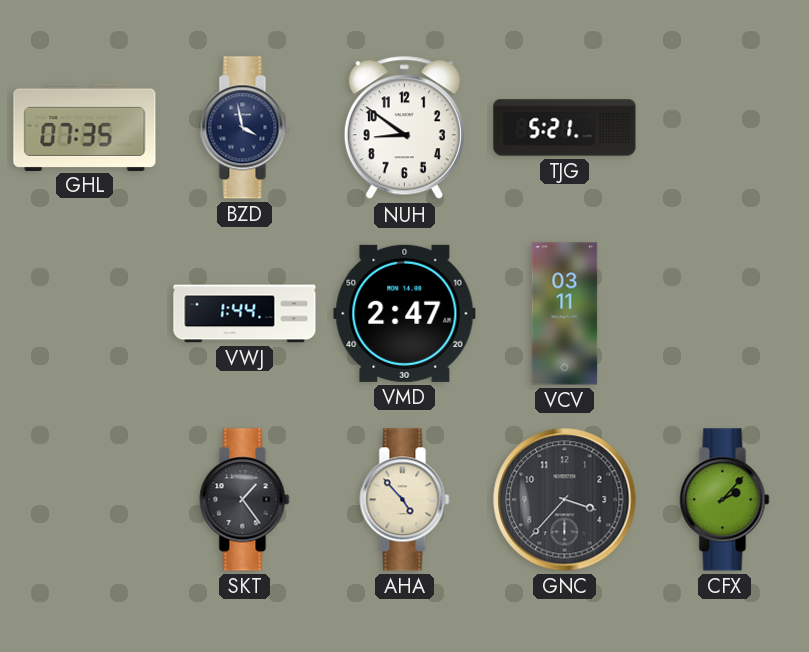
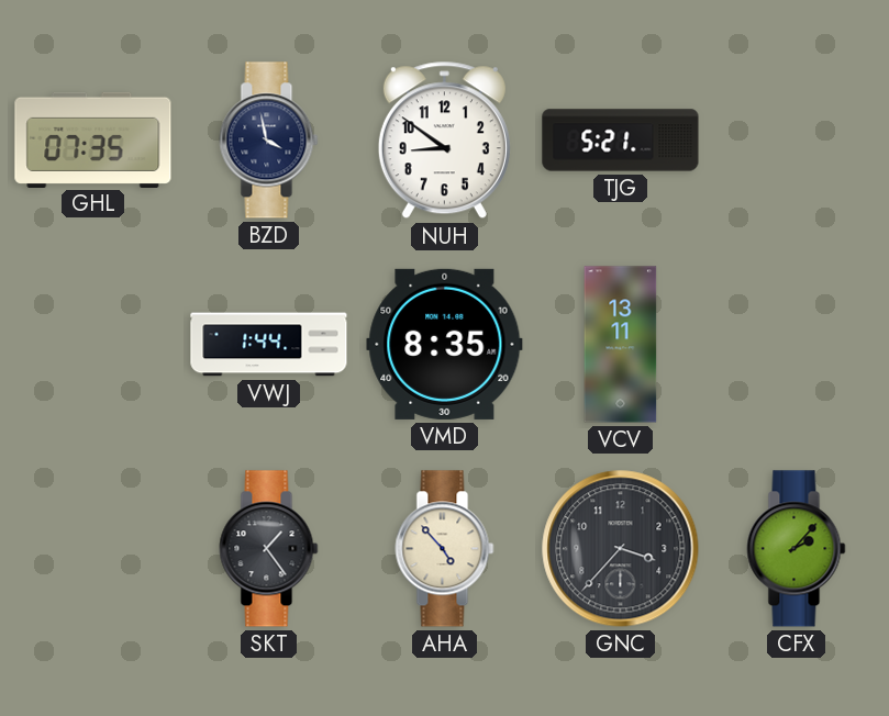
VMD: 2:47 -> 8:35 (445, 344)
VCV: 03:11 -> 13:11 (621, 345)
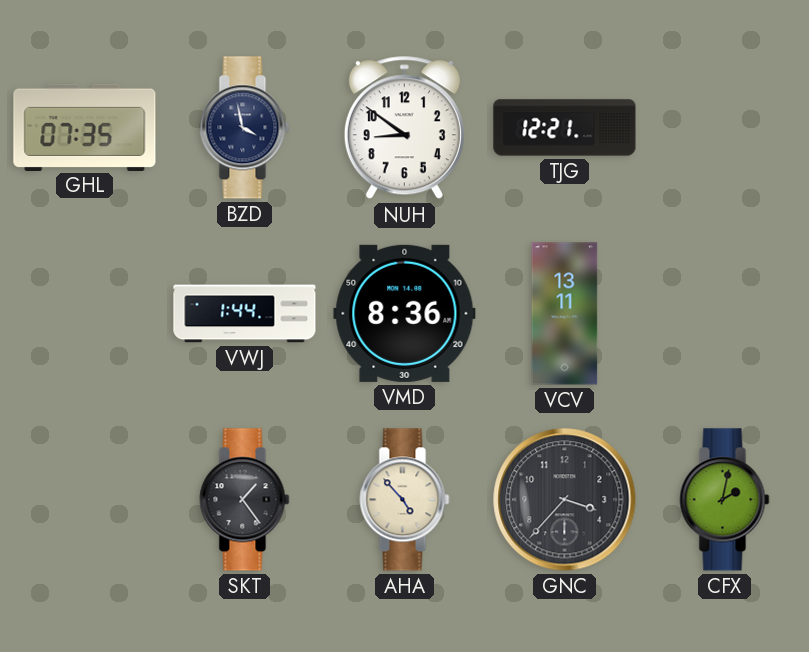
TJG: 5:21 -> 12:21 (565, 128)
VMD: 8:35 -> 8:36 (405, 313)
CFX: 2:07 -> 2:02 (725, 500)
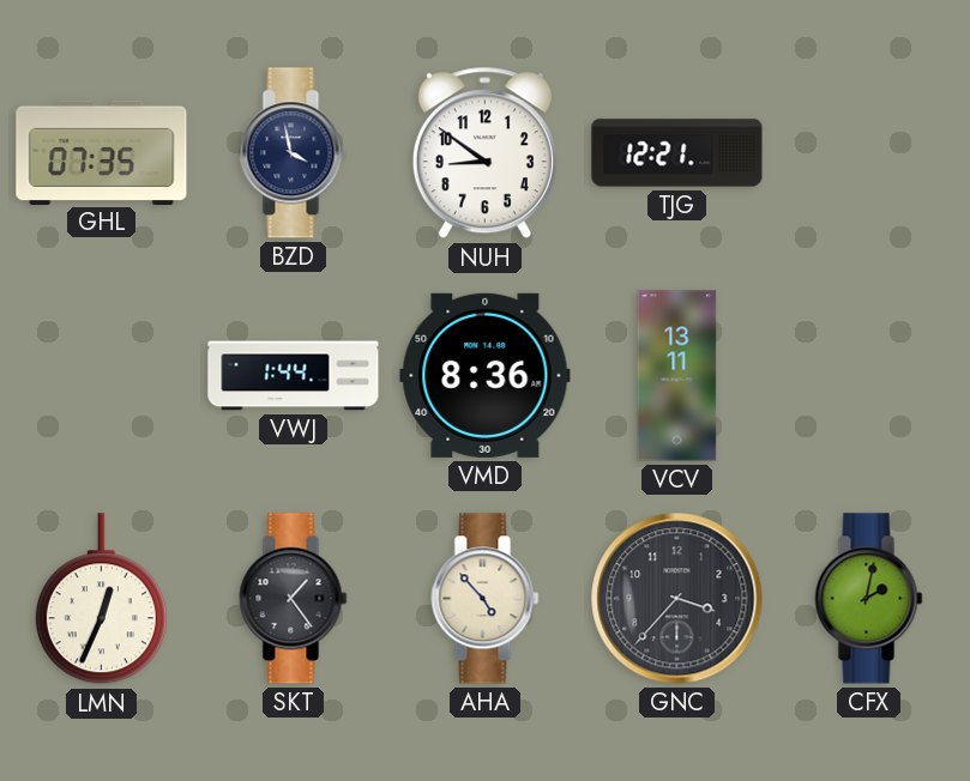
LMN: none -> 12:34 (101, 599)
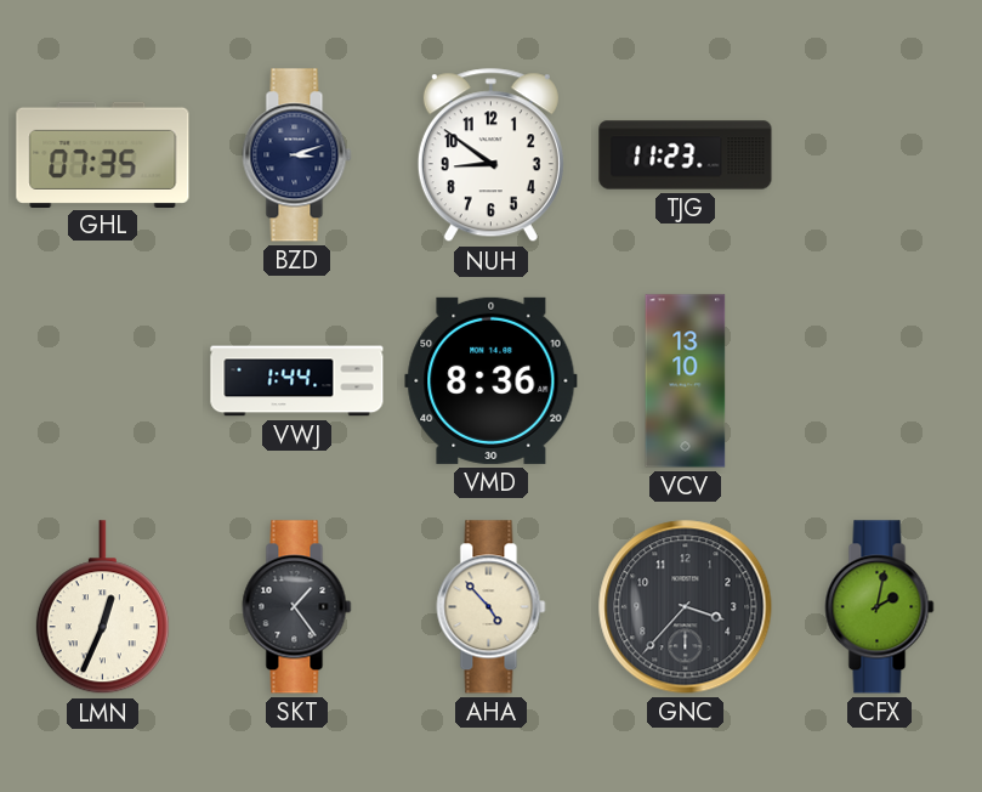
BZD: 3:58 -> 3:12 (297, 155)
TJG: 12:21 -> 11:23 (686, 155)
VCV: 13:11 -> 13:10 (686, 381)
